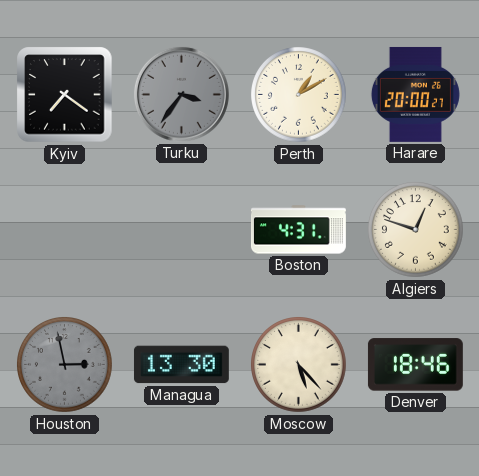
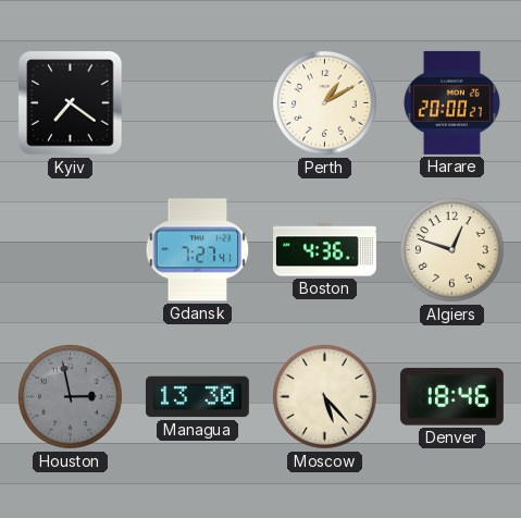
Turku: 3:36 -> none (181, 94)
Gdansk: none -> 7:27 (198, 250)
Boston: 4:31 -> 4:36 (324, 250)
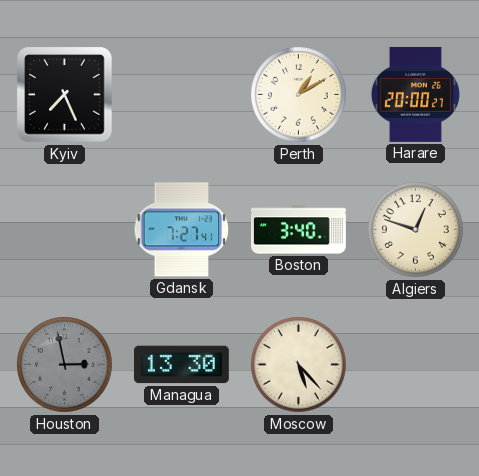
Kyiv: 7:21 -> 7:26 (65, 95)
Boston: 4:36 -> 3:40 (298, 230)
Denver: 18:46 -> none (451, 397)
